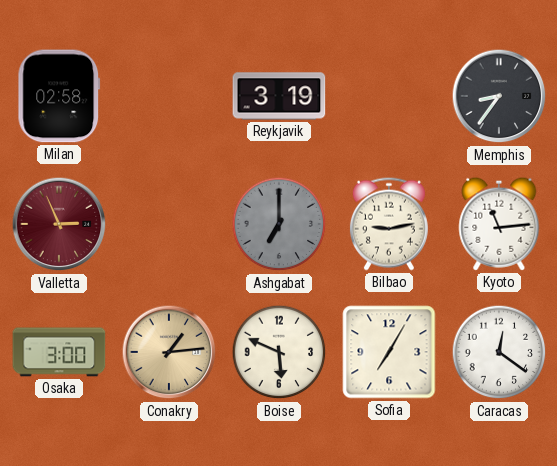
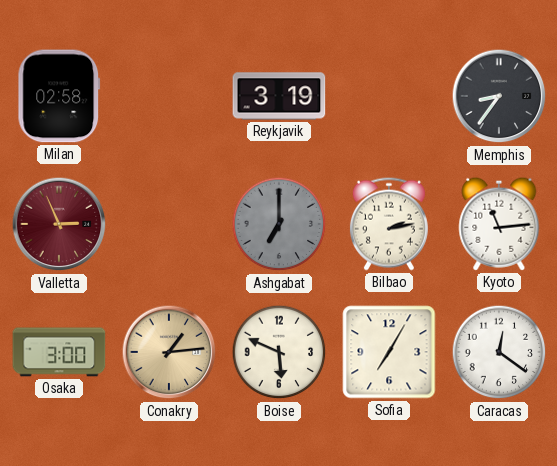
Bilbao: 9:13 -> 2:13 (389, 224)
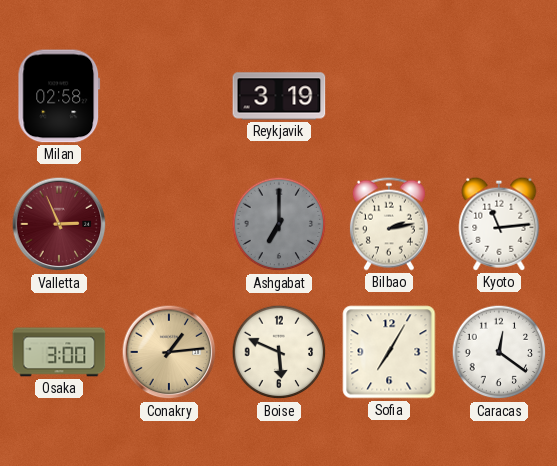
Memphis: 8:36 -> none (499, 96)
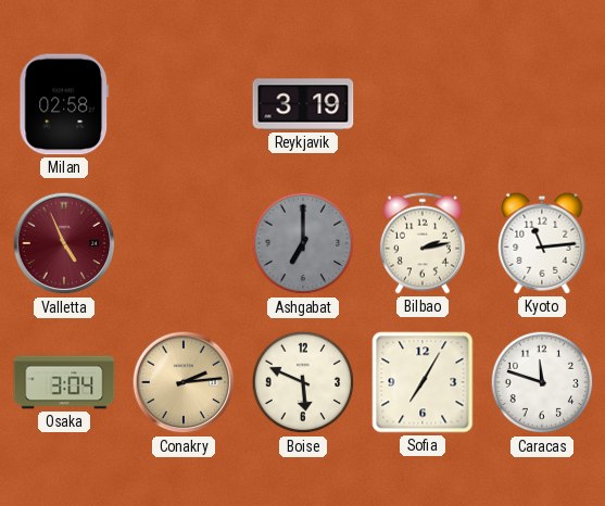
Valletta: 2:56 -> 4:56 (64, 243)
Osaka: 3:00 -> 3:04 (64, 382)
Conakry: 1:14 -> 2:14 (184, 382)
Caracas: 12:21 -> 11:48 (542, 382)
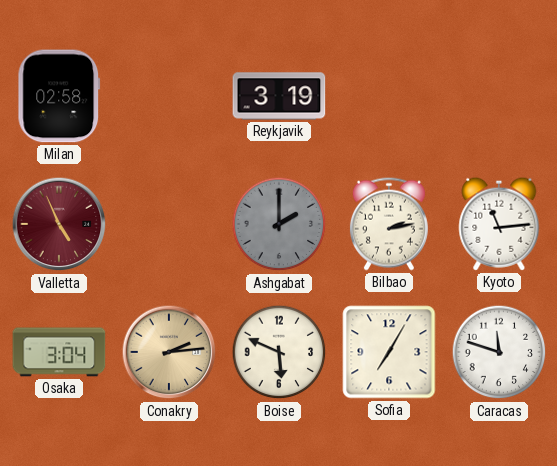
Ashgabat: 7:00 -> 2:00 (279, 224)
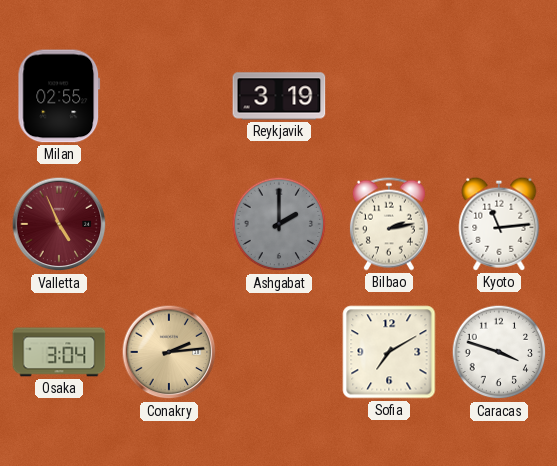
Milan: 02:58 -> 02:55 (59, 96)
Boise: 5:49 -> none (279, 352)
Sofia: 7:05 -> 7:10 (389, 352)
Caracas: 11:48 -> 3:48 (499, 352)
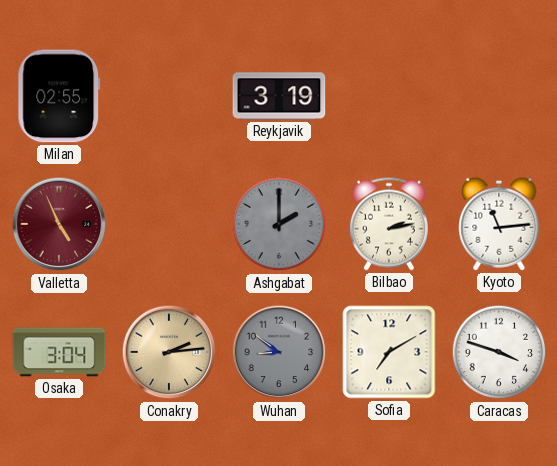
Wuhan: none -> 8:51 (279, 352)
